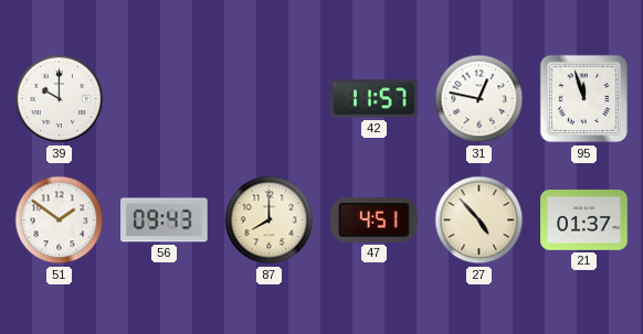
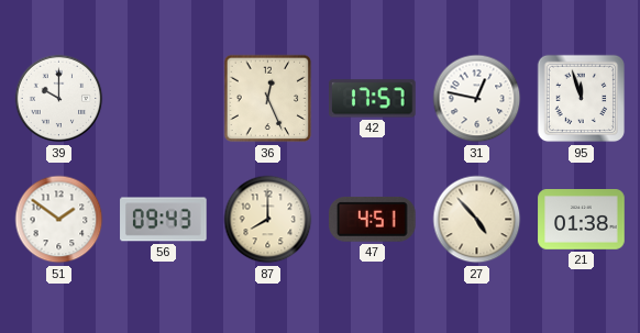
36: none -> 12:26 (268, 99)
42: 11:57 -> 17:57 (373, 99)
21: 01:37 -> 01:38 (582, 220)
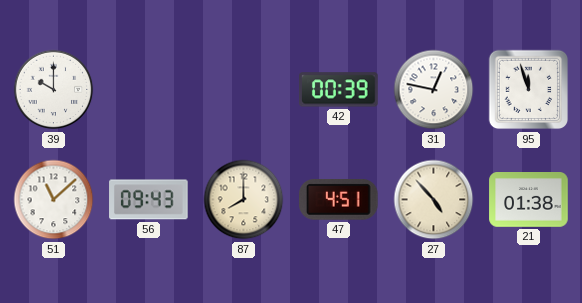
36: 12:26 -> none (268, 99)
42: 17:57 -> 00:39 (339, 90)
51: 1:51 -> 11:08 (54, 200)
